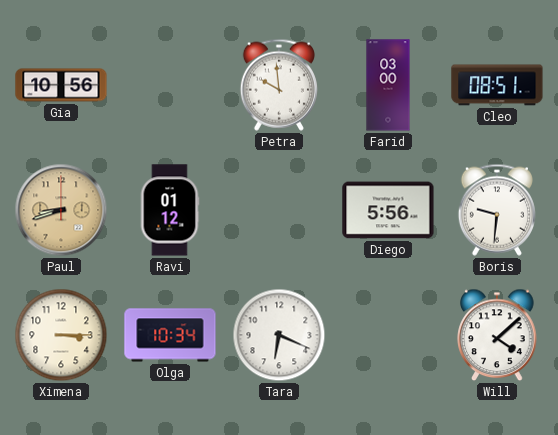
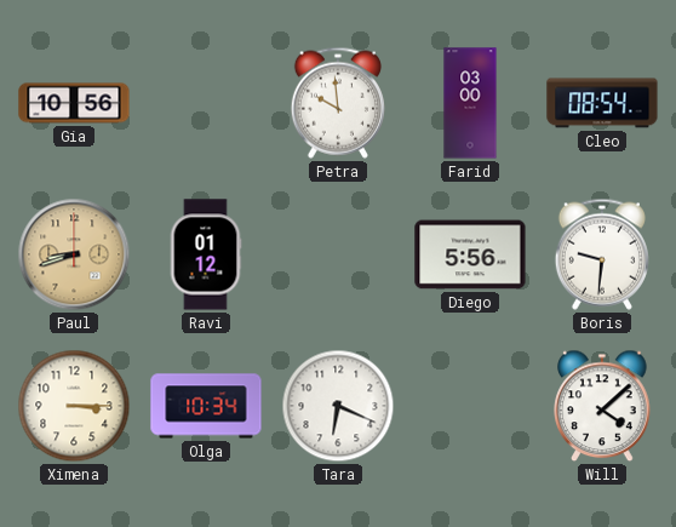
Cleo: 08:51 -> 08:54 (602, 103)
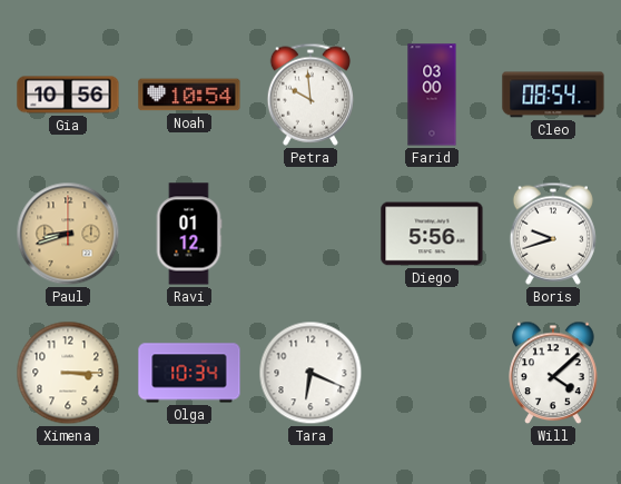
Noah: none -> 10:54 (189, 95)
Boris: 9:31 -> 9:42 (553, 234)
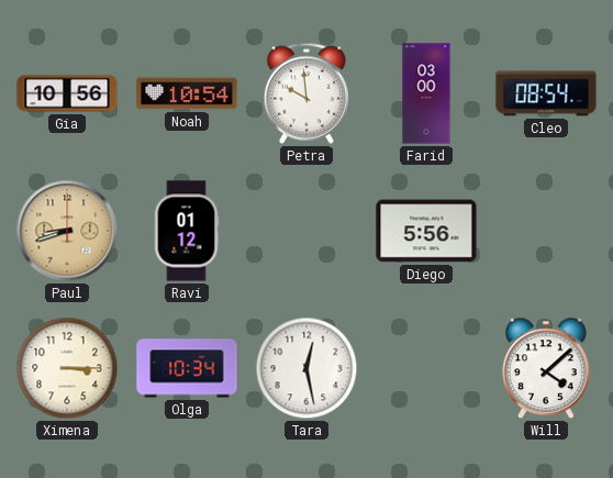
Boris: 9:42 -> none (553, 234)
Tara: 6:19 -> 12:28 (306, 368)
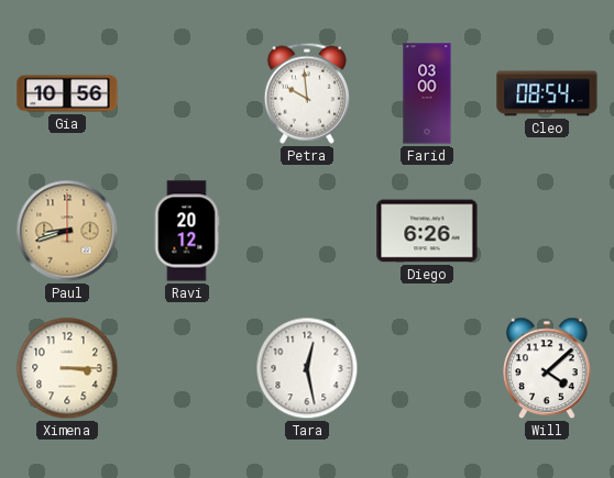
Noah: 10:54 -> none (187, 93)
Ravi: 01:12 -> 20:12 (187, 231)
Diego: 5:56 -> 6:26 (427, 231)
Olga: 10:34 -> none (187, 368)
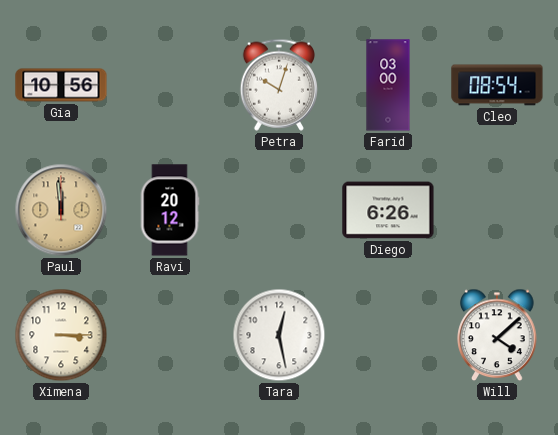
Petra: 9:59 -> 10:03 (279, 85)
Paul: 8:42 -> 11:59 (61, 210)
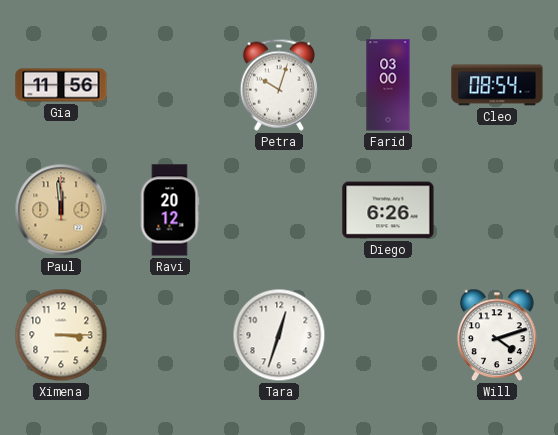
Gia: 10:56 -> 11:56 (61, 85)
Tara: 12:28 -> 12:33 (279, 335)
Will: 4:08 -> 4:12 (497, 335)
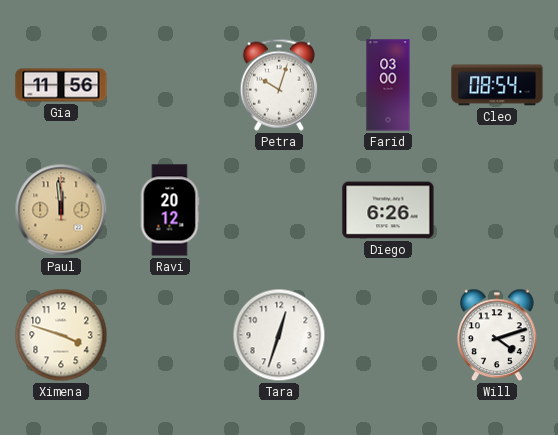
Ximena: 3:15 -> 3:48 (61, 335)
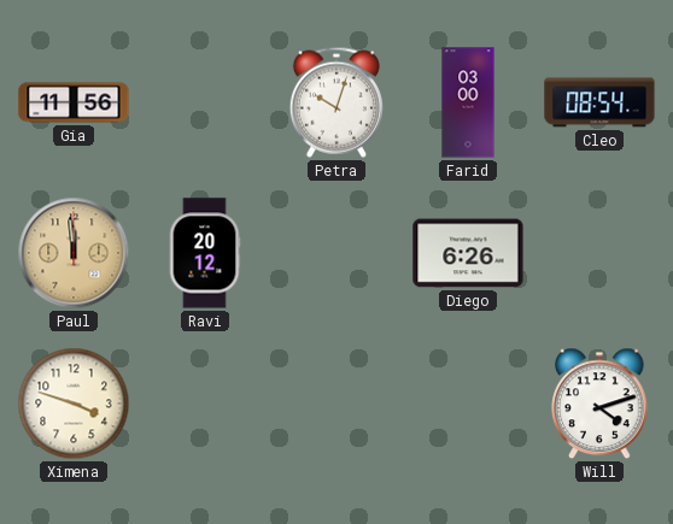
Tara: 12:33 -> none (279, 335)
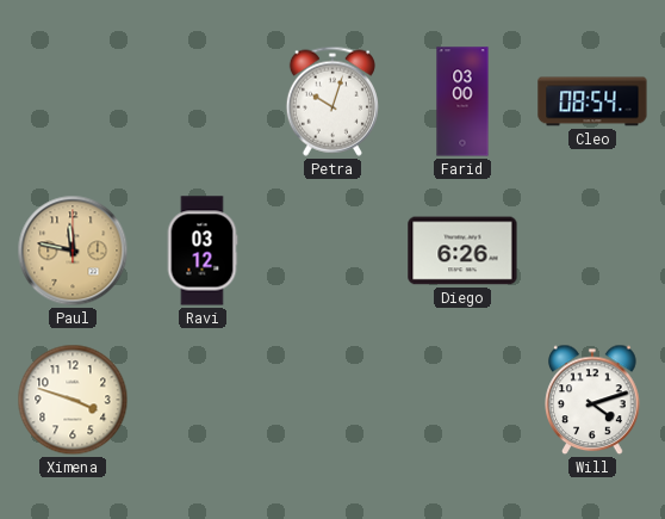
Gia: 11:56 -> none (74, 102)
Paul: 11:59 -> 11:47 (73, 251)
Ravi: 20:12 -> 03:12 (203, 251)
